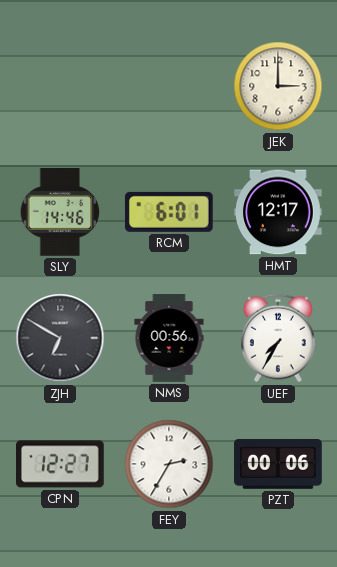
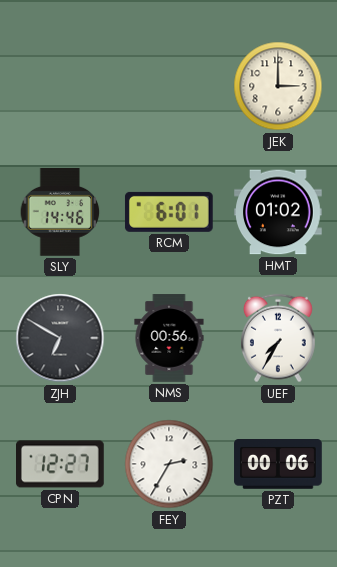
HMT: 12:17 -> 01:02 (278, 212)
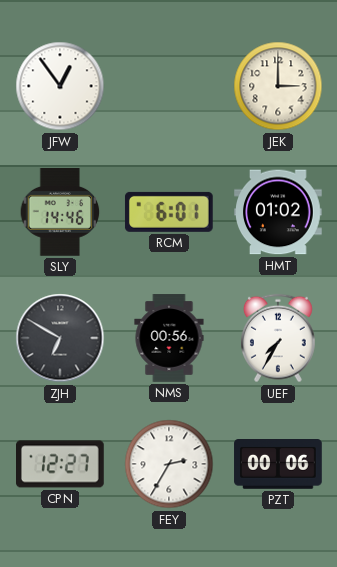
JFW: none -> 12:54 (60, 86)
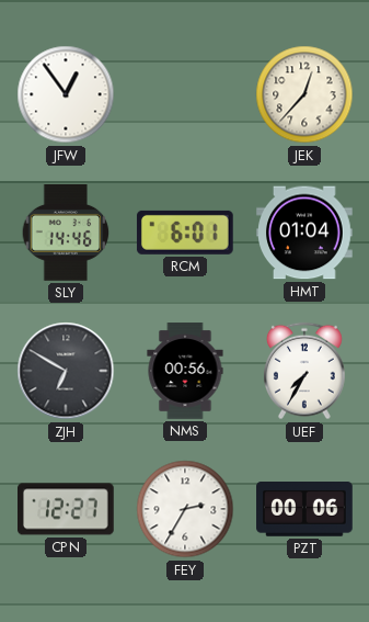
JEK: 3:00 -> 12:37 (304, 94)
HMT: 01:02 -> 01:04 (304, 233)
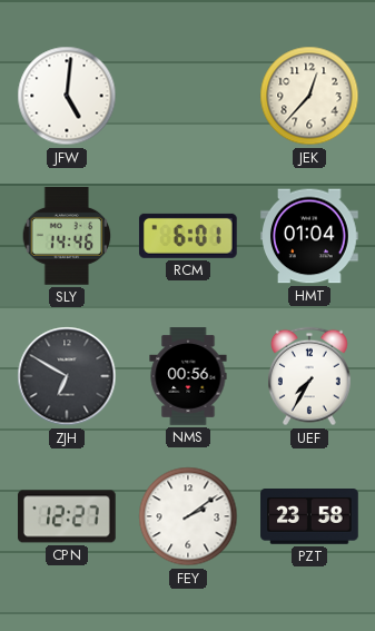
JFW: 12:54 -> 5:01 (67, 96)
FEY: 2:35 -> 2:09 (188, 516)
PZT: 00:06 -> 23:58 (309, 517)
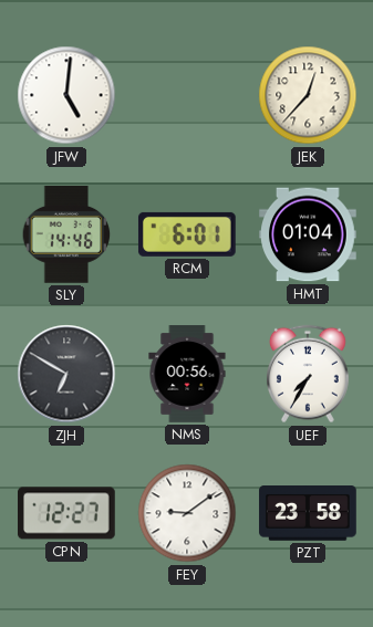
FEY: 2:09 -> 9:09 (187, 513)
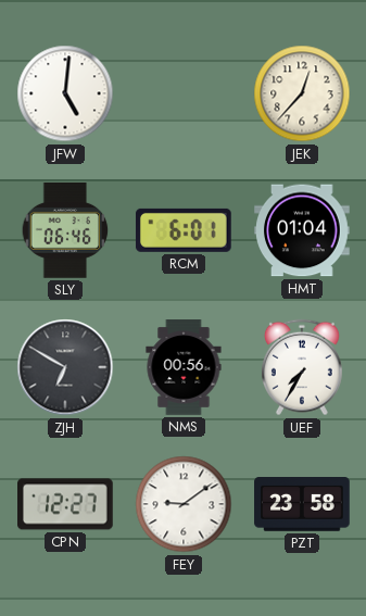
SLY: 14:46 -> 06:46 (65, 231)
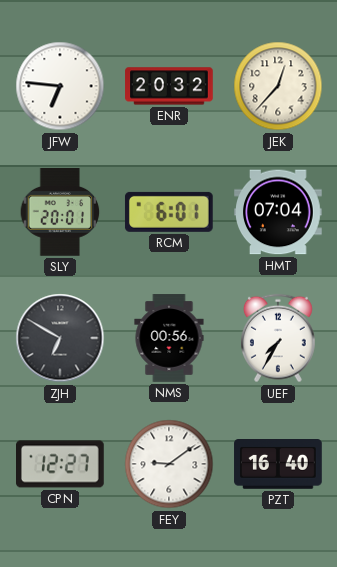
JFW: 5:01 -> 6:46 (60, 86)
ENR: none -> 20:32 (169, 86)
SLY: 06:46 -> 20:01 (60, 213)
HMT: 01:04 -> 07:04 (278, 212)
PZT: 23:58 -> 16:40 (278, 465)
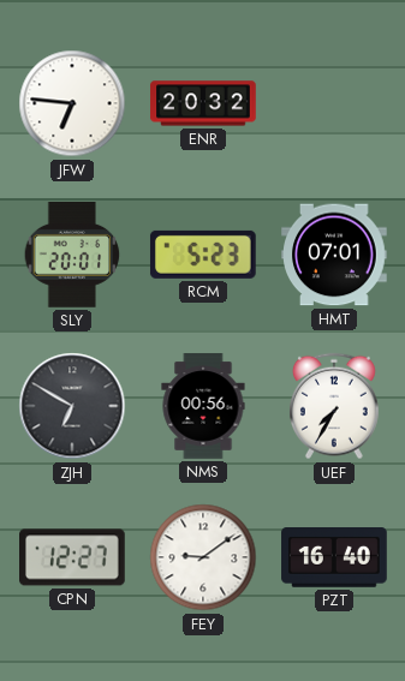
JEK: 12:37 -> none (278, 86)
RCM: 6:01 -> 5:23 (203, 255)
HMT: 07:04 -> 07:01 (334, 255)
